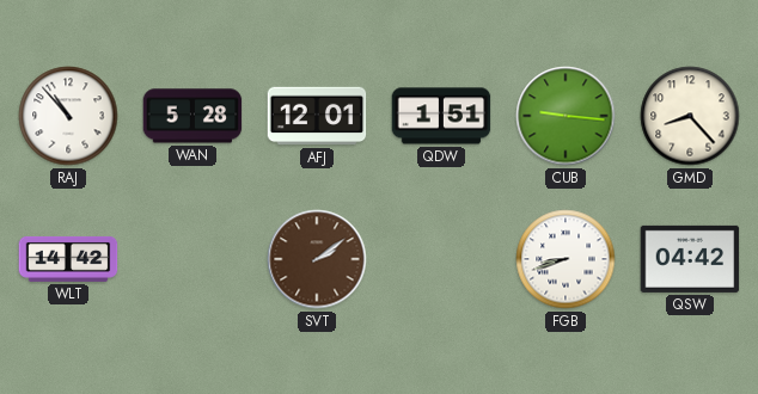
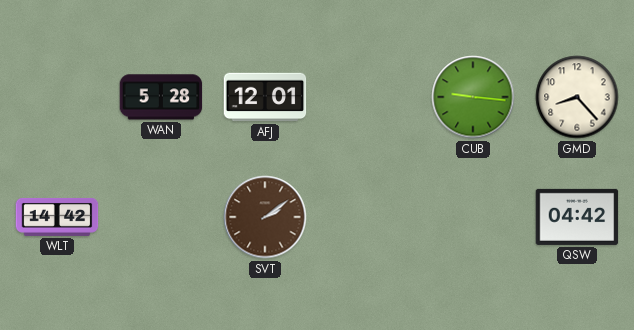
RAJ: 10:53 -> none (68, 116)
QDW: 1:51 -> none (441, 116)
FGB: 8:42 -> none (566, 259)
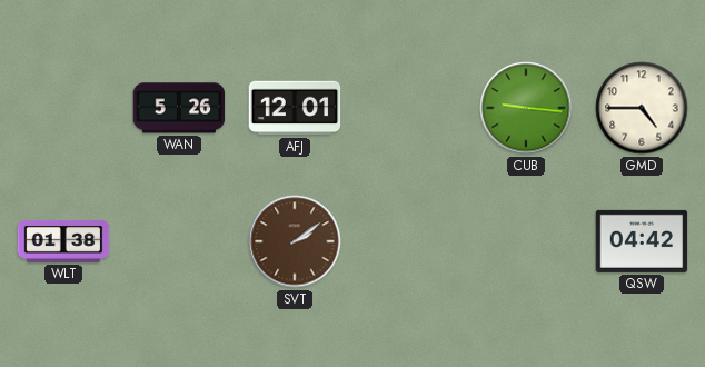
WAN: 5:28 -> 5:26 (179, 108)
GMD: 8:23 -> 4:45 (642, 108)
WLT: 14:42 -> 01:38 (63, 241)
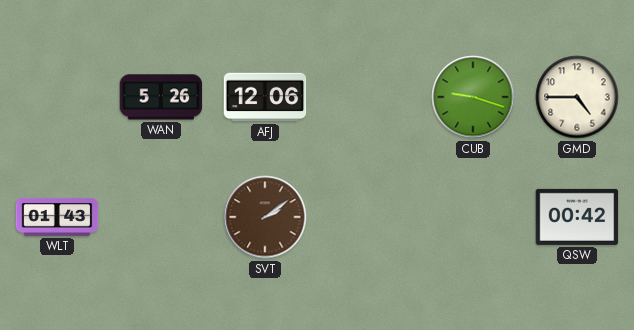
AFJ: 12:01 -> 12:06 (265, 97)
CUB: 9:16 -> 9:18 (473, 97)
WLT: 01:38 -> 01:43 (57, 217)
QSW: 04:42 -> 00:42 (577, 217)
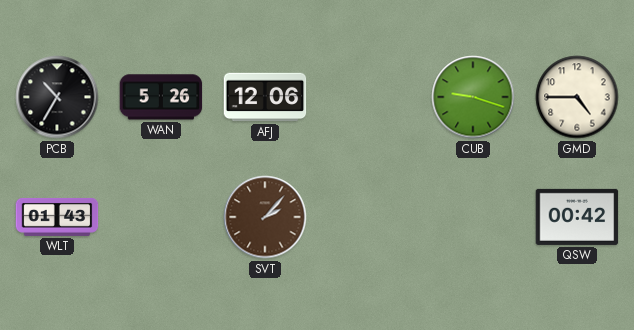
PCB: none -> 10:35 (57, 97)
SVT: 2:09 -> 2:07 (265, 217)
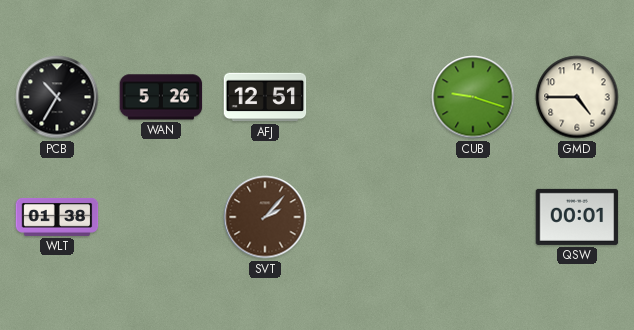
AFJ: 12:06 -> 12:51 (265, 97)
WLT: 01:43 -> 01:38 (57, 217)
QSW: 00:42 -> 00:01 (577, 217)
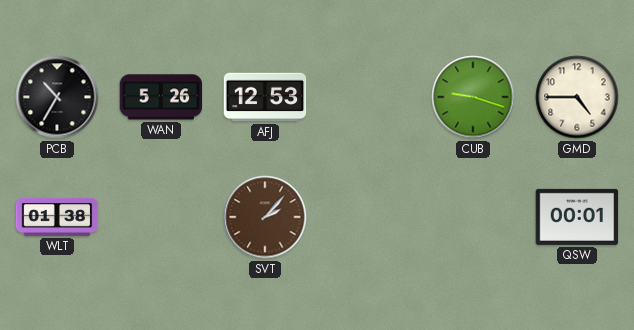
AFJ: 12:51 -> 12:53 (265, 97)
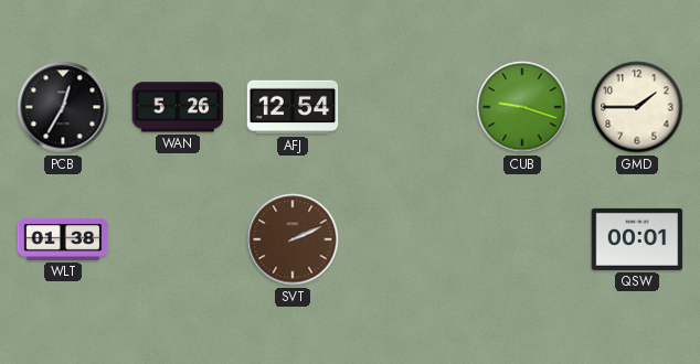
PCB: 10:35 -> 12:35 (63, 107)
AFJ: 12:53 -> 12:54 (293, 107)
GMD: 4:45 -> 1:45 (637, 107)
SVT: 2:07 -> 2:11 (293, 239)
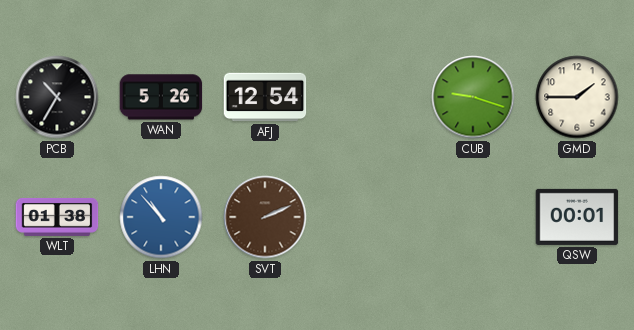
PCB: 12:35 -> 10:35 (57, 97)
LHN: none -> 10:53 (161, 217)
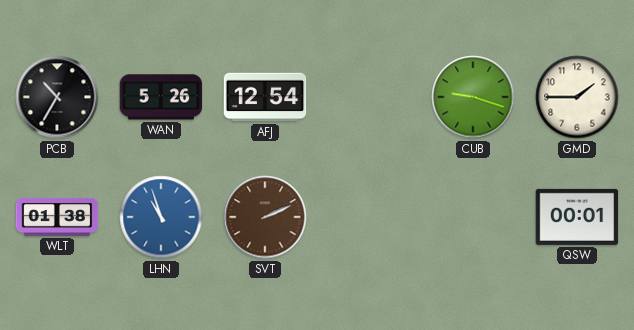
LHN: 10:53 -> 10:57 (161, 217)
